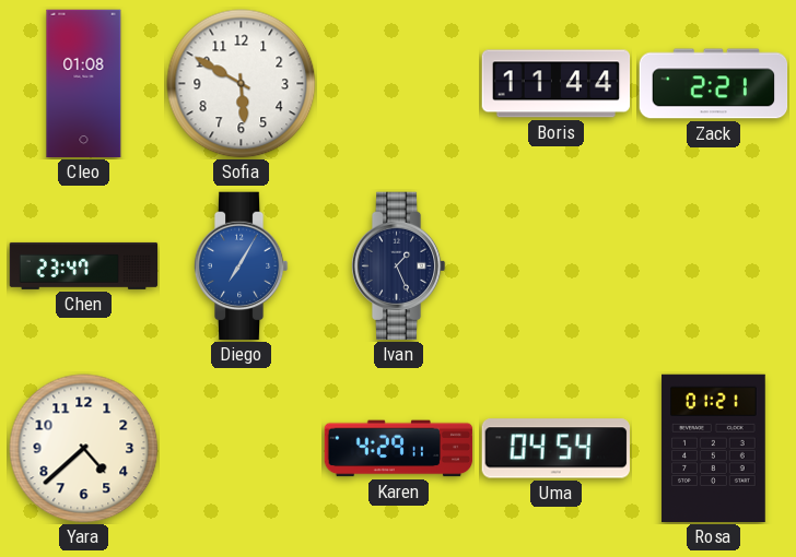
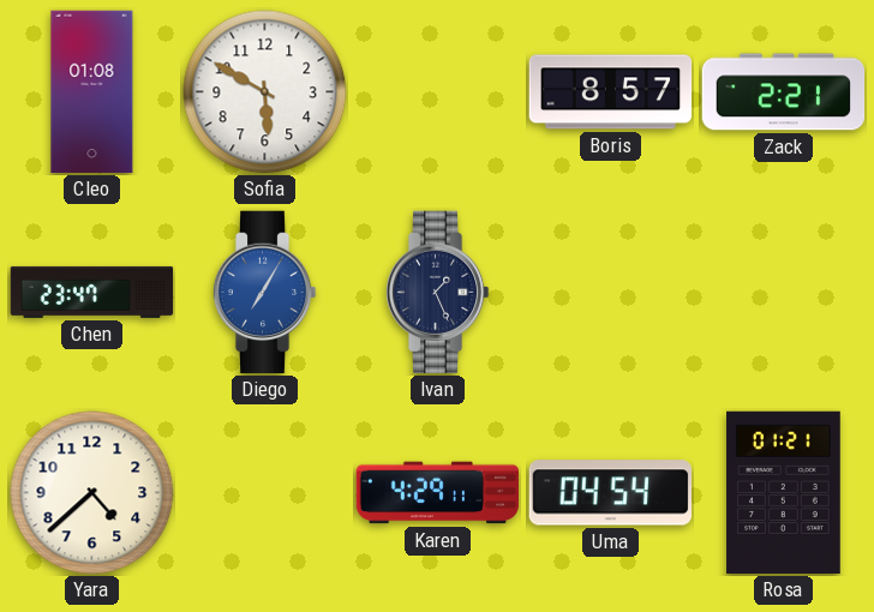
Boris: 11:44 -> 8:57 (611, 92)
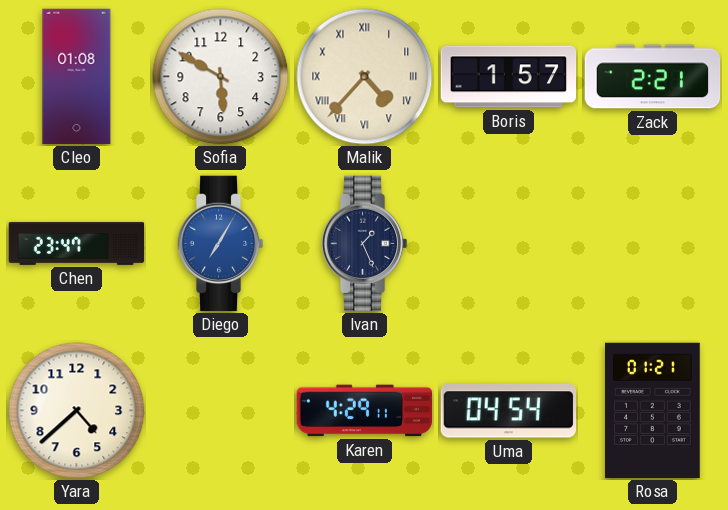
Malik: none -> 4:37 (365, 77)
Boris: 8:57 -> 1:57 (509, 77)
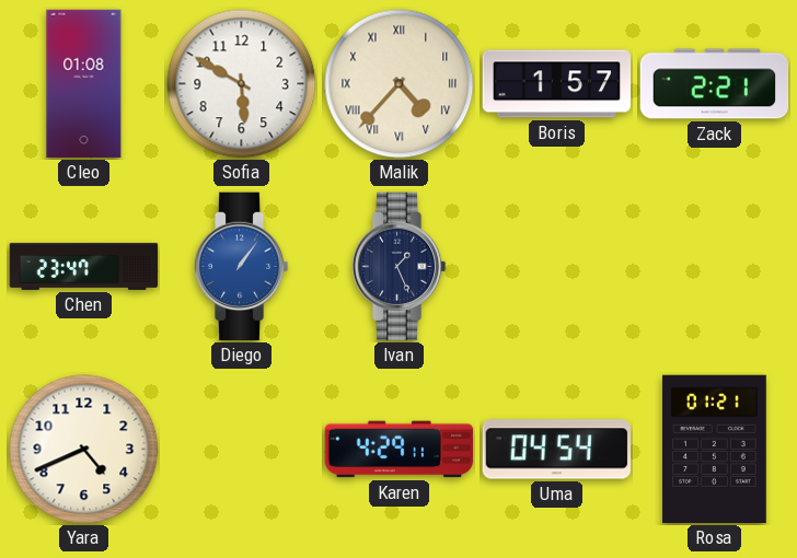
Diego: 7:05 -> 1:06 (241, 267)
Yara: 4:38 -> 4:41 (84, 450)
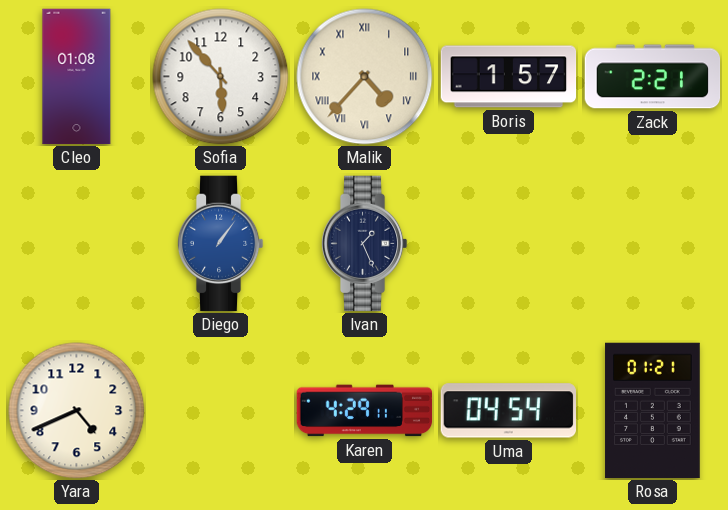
Sofia: 5:50 -> 5:53 (221, 77)
Chen: 23:47 -> none (84, 266)
